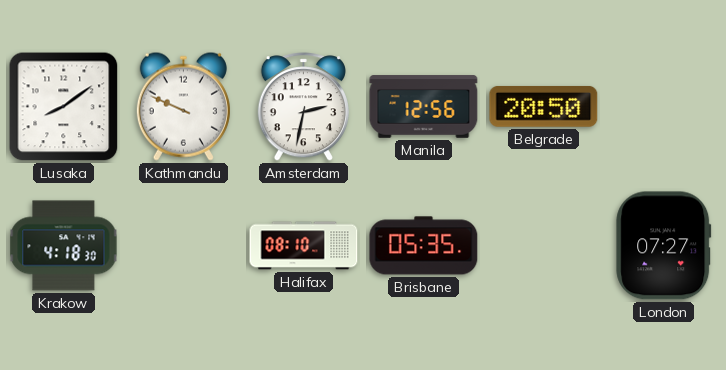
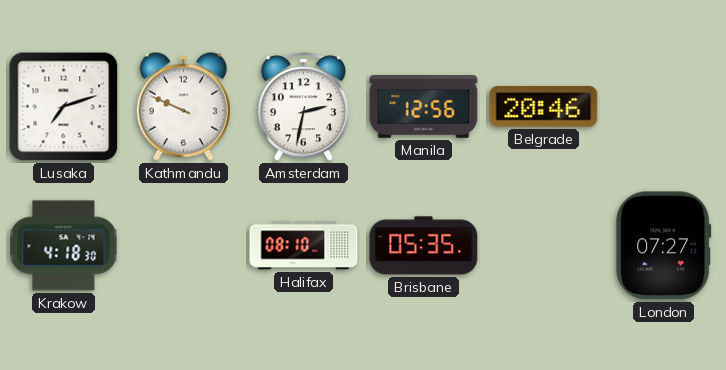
Lusaka: 8:09 -> 7:12 (64, 107)
Belgrade: 20:50 -> 20:46 (544, 106)
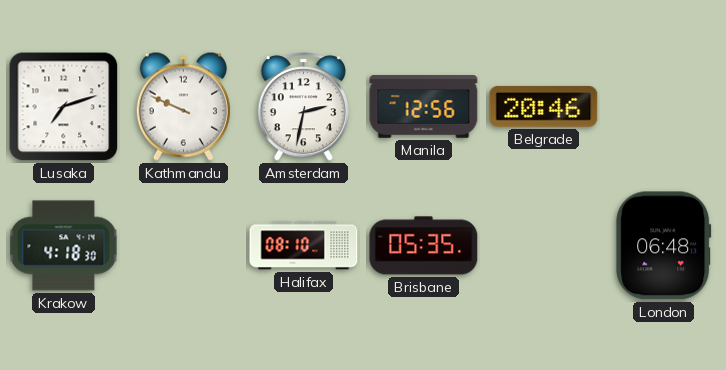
London: 07:27 -> 06:48 (664, 246)
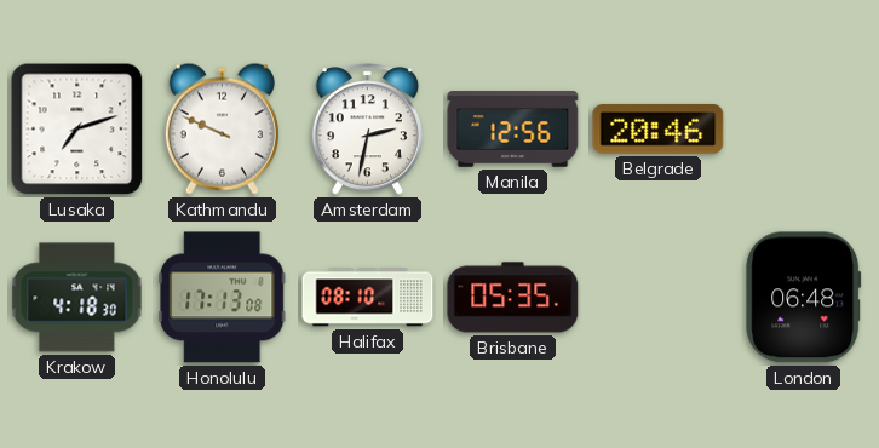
Honolulu: none -> 17:13 (223, 298)
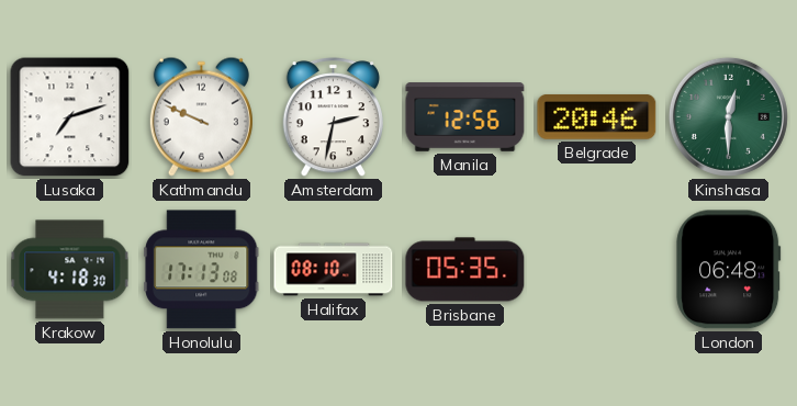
Kinshasa: none -> 12:30 (728, 116)
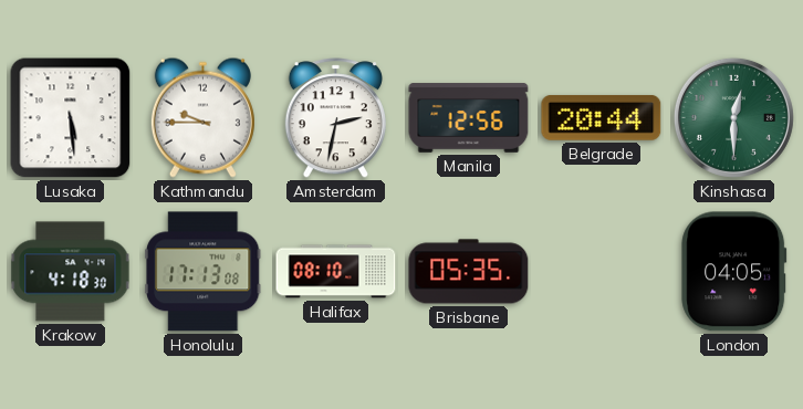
Lusaka: 7:12 -> 5:29 (71, 118)
Kathmandu: 9:49 -> 9:45 (202, 117)
Belgrade: 20:46 -> 20:44 (602, 117)
London: 06:48 -> 04:05 (734, 272)
